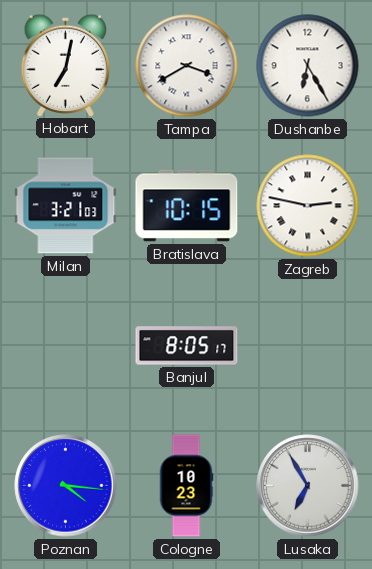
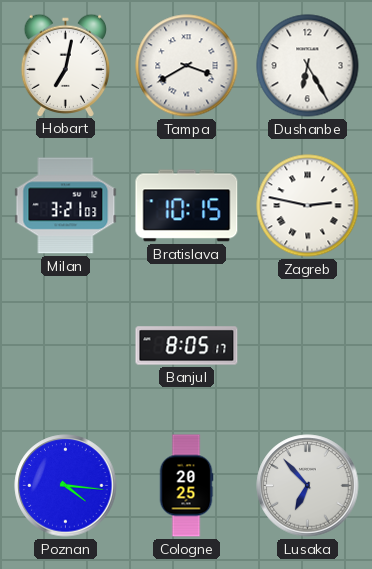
Cologne: 10:23 -> 20:25 (186, 486)
Lusaka: 6:55 -> 6:53 (308, 486)
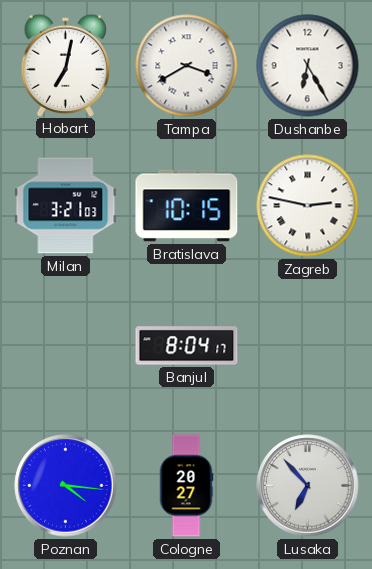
Banjul: 8:05 -> 8:04 (187, 346)
Cologne: 20:25 -> 20:27 (186, 486)
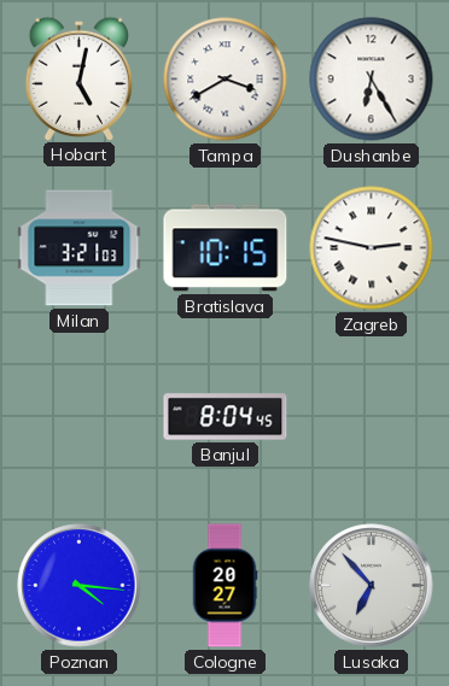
Hobart: 7:02 -> 5:02 (78, 78)
Banjul: 8:04:17 -> 8:04:45 (226, 417)
